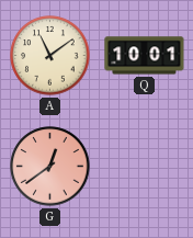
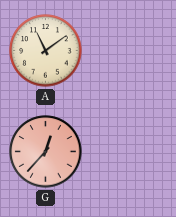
Q: 10:01 -> none (145, 56)
G: 12:39 -> 12:37 (46, 152)
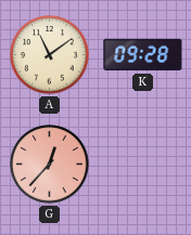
K: none -> 09:28 (143, 55)
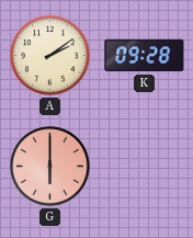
A: 11:09 -> 2:09 (50, 56)
G: 12:37 -> 6:00 (50, 167)
